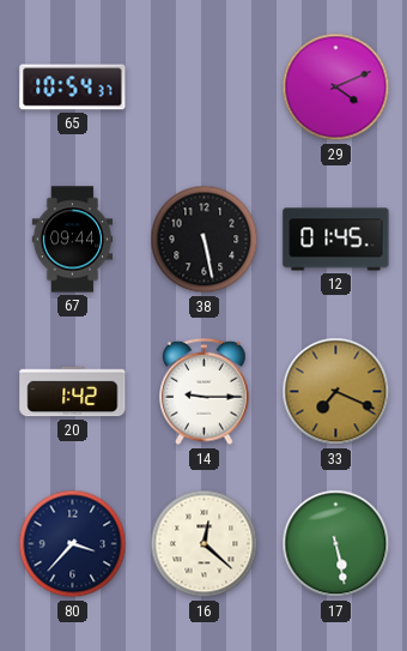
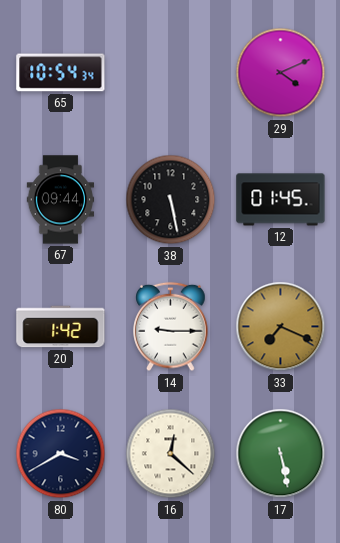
65: 10:54:37 -> 10:54:34 (61, 73)
80: 3:37 -> 3:40 (61, 454)
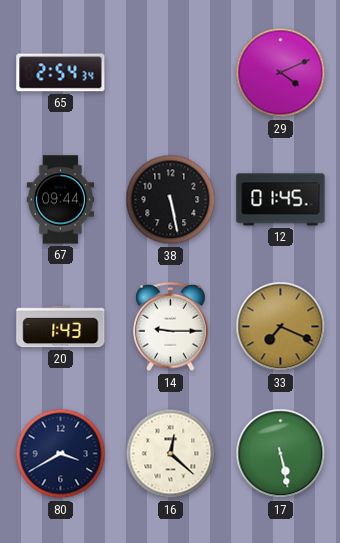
65: 10:54 -> 2:54 (61, 73)
20: 1:42 -> 1:43 (61, 327)
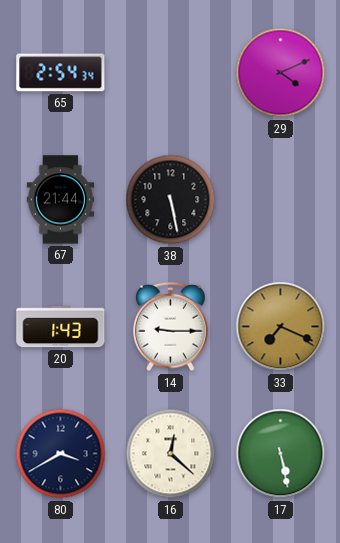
67: 09:44 -> 21:44 (61, 200)
12: 01:45 -> none (281, 200)
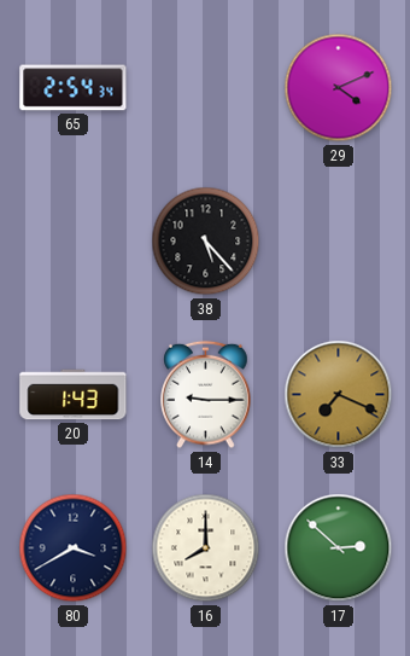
67: 21:44 -> none (61, 200)
38: 5:28 -> 5:23 (206, 242)
16: 12:22 -> 8:00 (206, 548)
17: 5:28 -> 2:52 (339, 548)
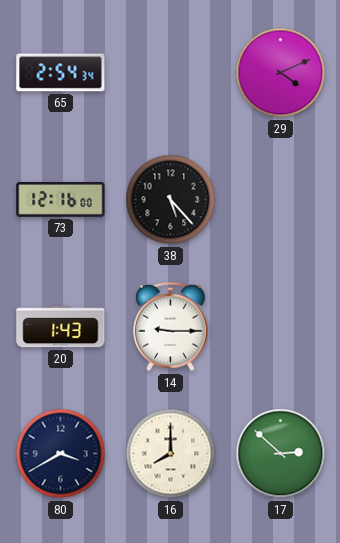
73: none -> 12:16 (61, 200)
33: 7:19 -> none (339, 395)
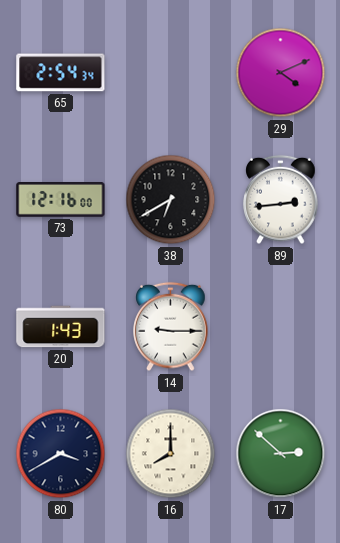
38: 5:23 -> 6:40 (171, 200)
89: none -> 2:44 (281, 200)
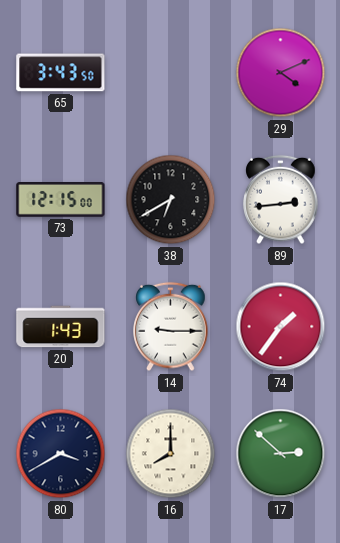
65: 2:54 -> 3:43 (61, 73)
73: 12:16 -> 12:15 (61, 200)
74: none -> 1:36 (281, 327)
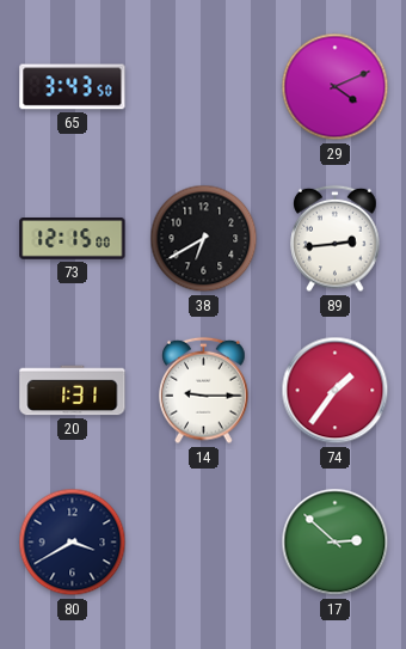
20: 1:43 -> 1:31 (73, 391)
16: 8:00 -> none (171, 454)
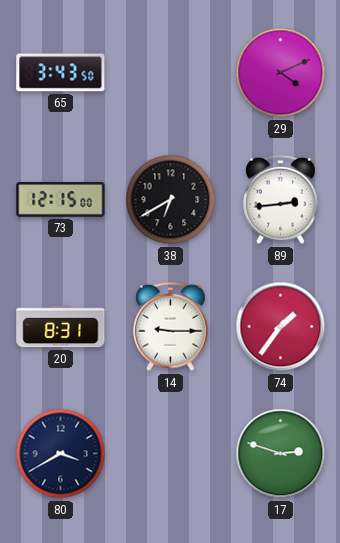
20: 1:31 -> 8:31 (61, 327)
17: 2:52 -> 2:48 (281, 454)
